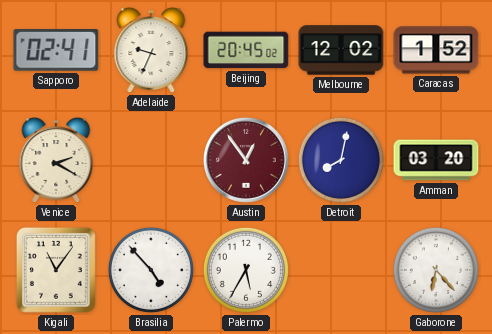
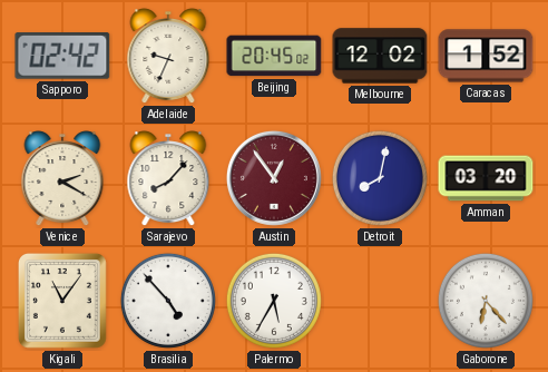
Sapporo: 02:41 -> 02:42 (62, 56)
Sarajevo: none -> 8:07 (168, 179)
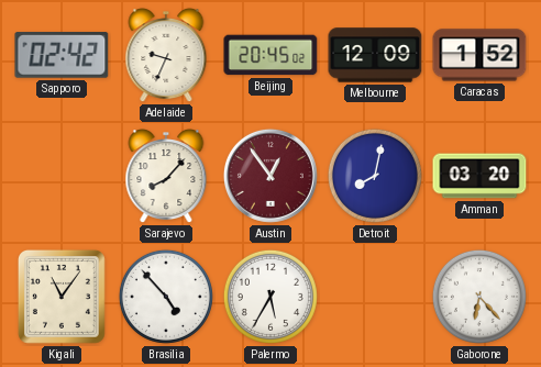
Melbourne: 12:02 -> 12:09 (375, 55)
Venice: 2:20 -> none (62, 179)
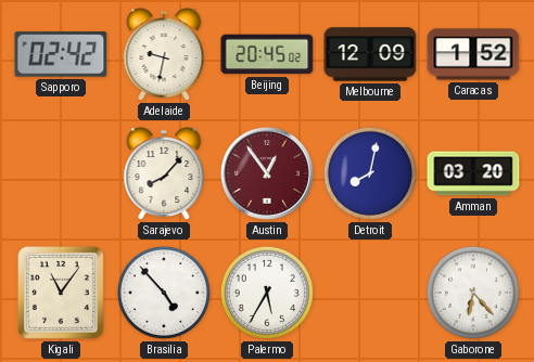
Adelaide: 9:34 -> 9:32 (164, 55)
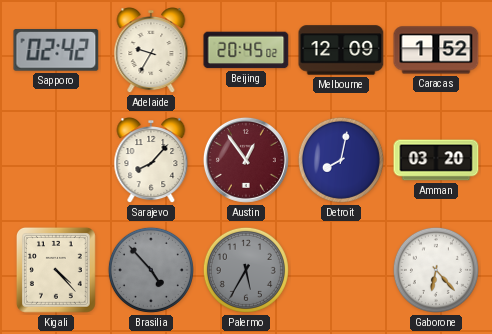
Adelaide: 9:32 -> 9:35 (151, 51)
Kigali: 11:06 -> 4:23 (56, 270)
Brasilia dial: white -> grey (151, 270)
Palermo dial: white -> grey (246, 270)
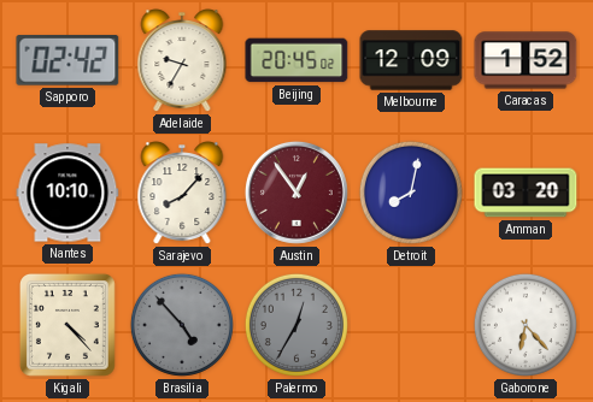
Nantes: none -> 10:10 (67, 193)
Palermo: 5:35 -> 12:35 (296, 325)
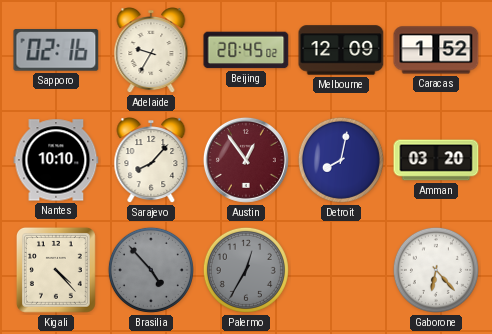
Sapporo: 02:42 -> 02:16 (56, 50)
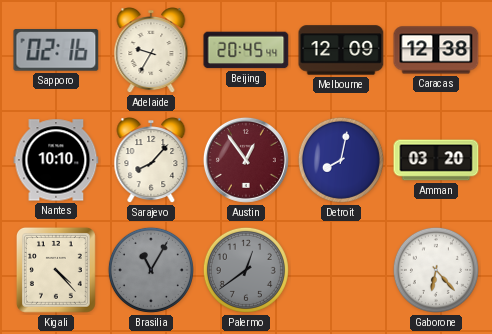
Beijing: 20:45:02 -> 20:45:44 (246, 50)
Caracas: 1:52 -> 12:38 (436, 50)
Brasilia: 4:53 -> 11:05 (151, 270)
Palermo: 12:35 -> 12:39 (246, 270)
